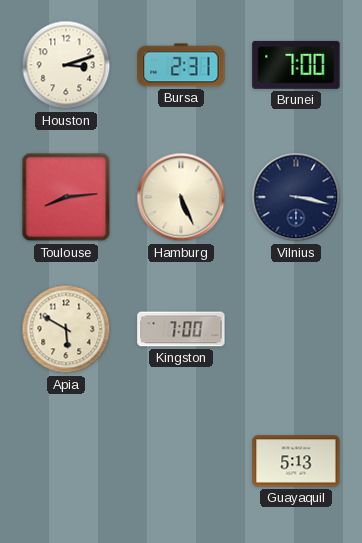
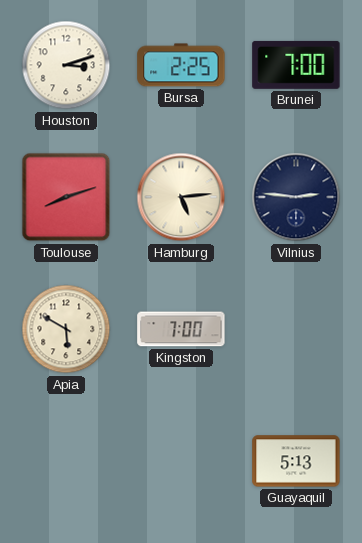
Bursa: 2:31 -> 2:25 (181, 65)
Toulouse: 8:14 -> 8:12 (66, 197)
Hamburg: 5:26 -> 5:14 (181, 197)
Vilnius: 3:17 -> 2:46 (296, 197)
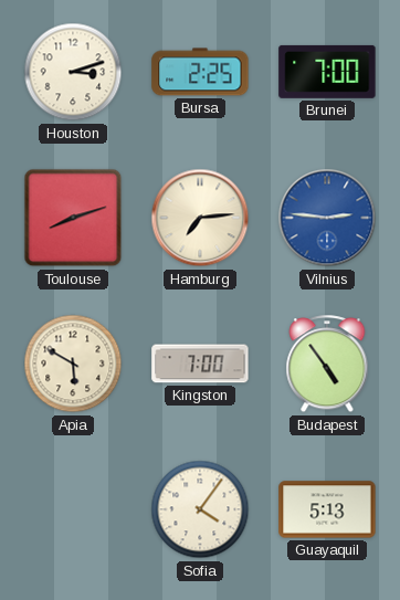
Hamburg: 5:14 -> 7:14 (200, 218)
Vilnius dial: navy -> blue (327, 218)
Budapest: none -> 4:54 (327, 365)
Sofia: none -> 4:06 (200, 509)
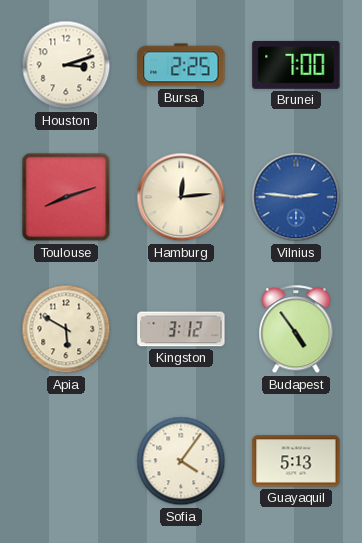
Hamburg: 7:14 -> 12:14 (181, 197)
Kingston: 7:00 -> 3:12 (181, 329)
